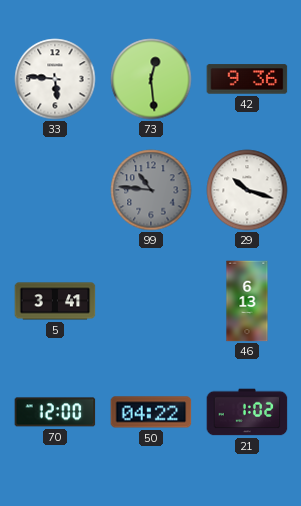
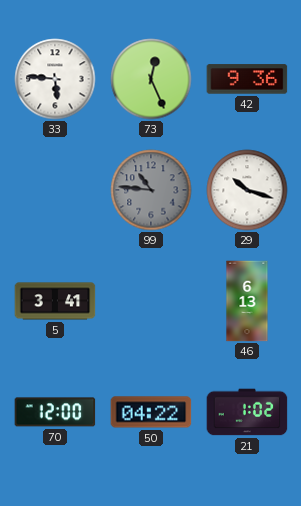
73: 12:29 -> 12:26 (151, 79)
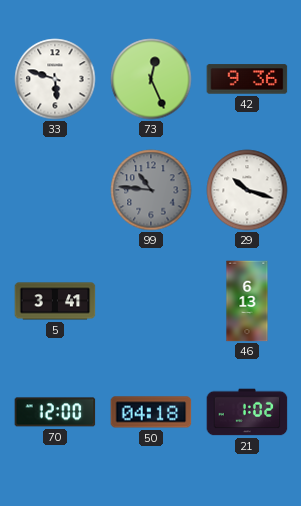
33: 5:46 -> 5:48 (55, 79)
50: 04:22 -> 04:18 (151, 412)
